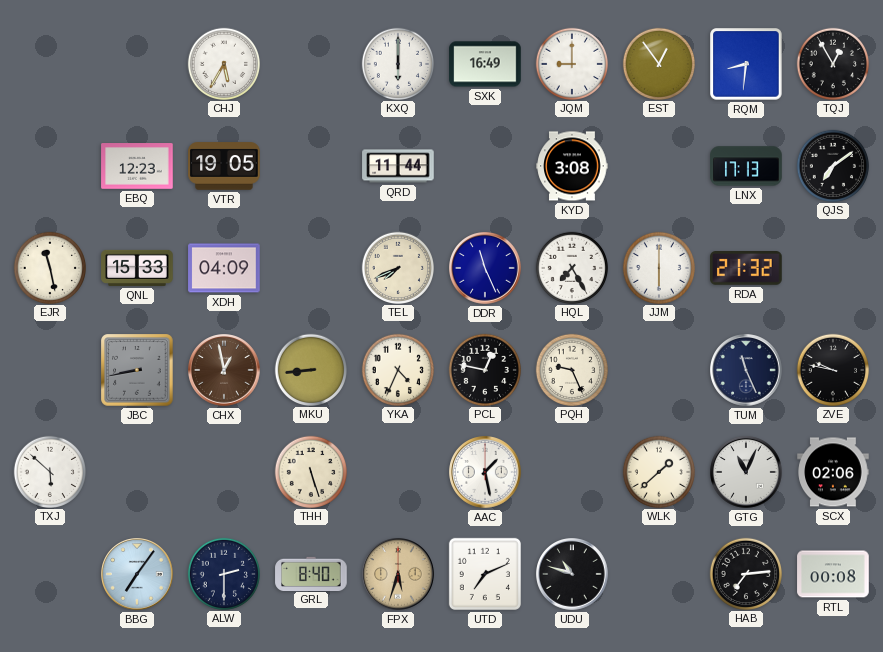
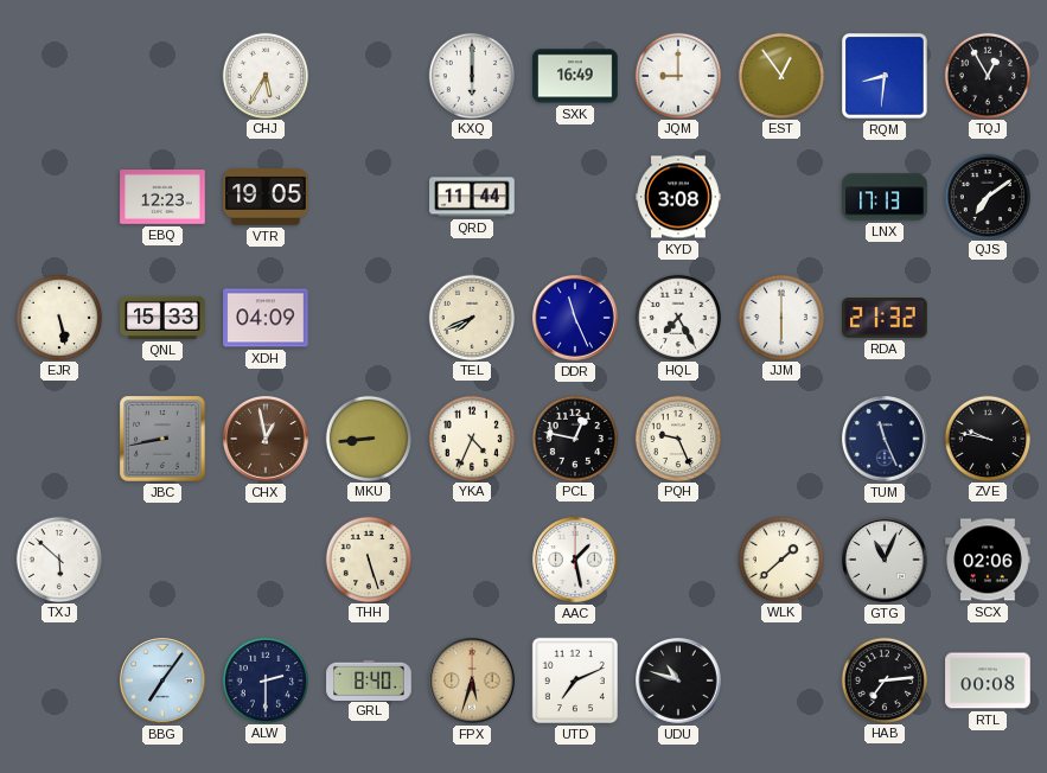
EJR: 11:28 -> 5:28 (58, 317)
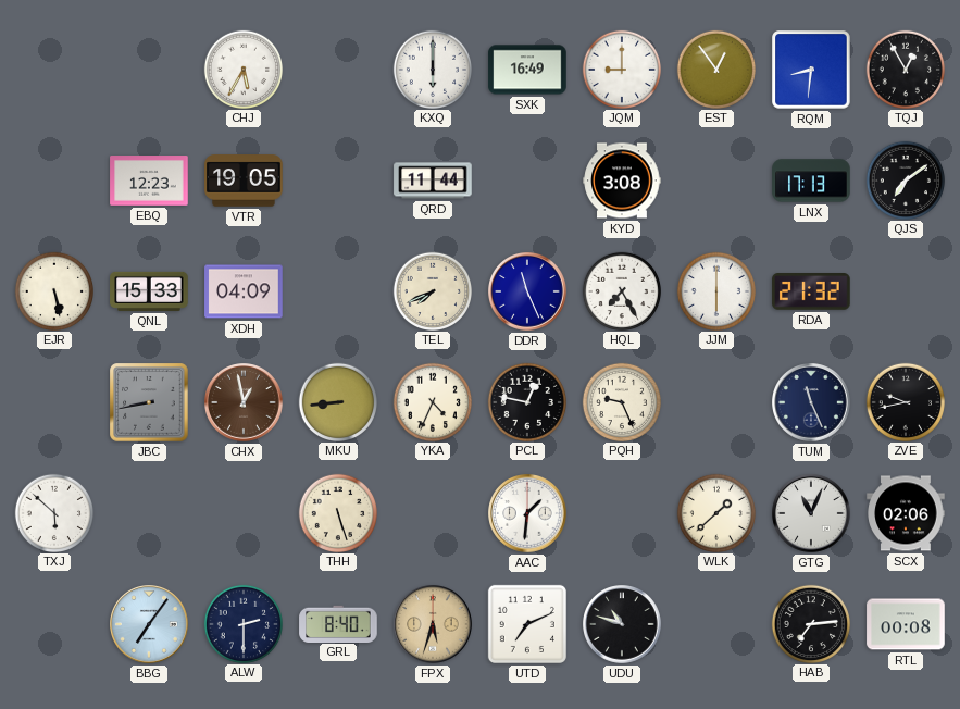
ZVE: 9:47 -> 9:43 (905, 401)
AAC: 1:28 -> 1:31 (527, 513)
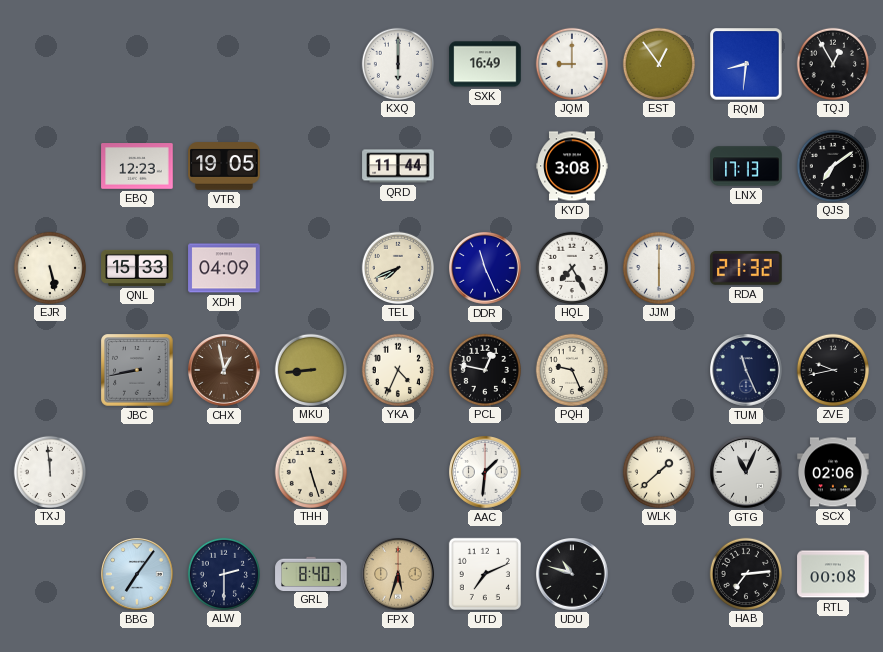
CHJ: 5:35 -> none (242, 69)
TXJ: 5:52 -> 11:59 (49, 471)
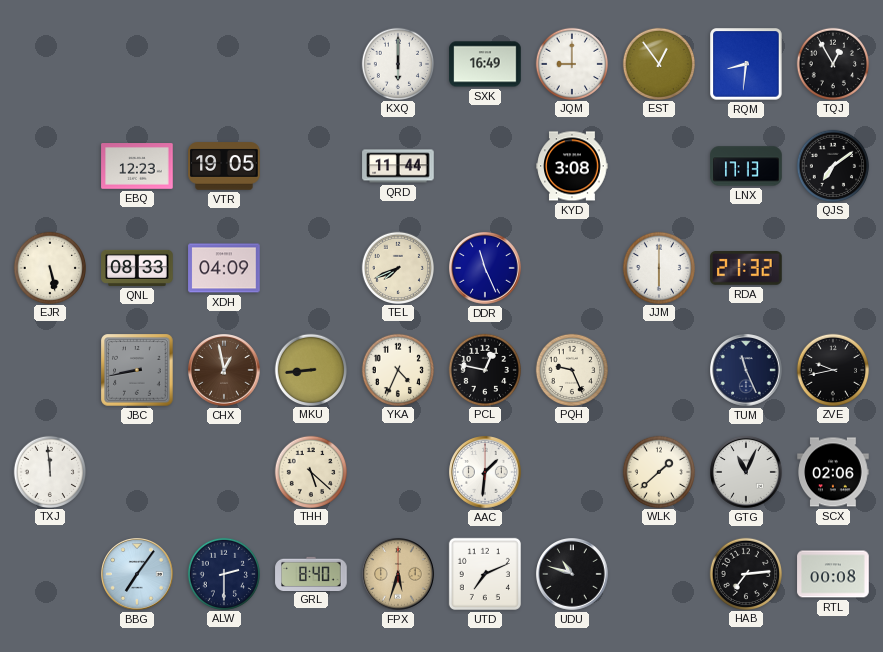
QNL: 15:33 -> 08:33 (137, 268)
HQL: 7:25 -> none (571, 267)
THH: 5:27 -> 5:22 (310, 471)
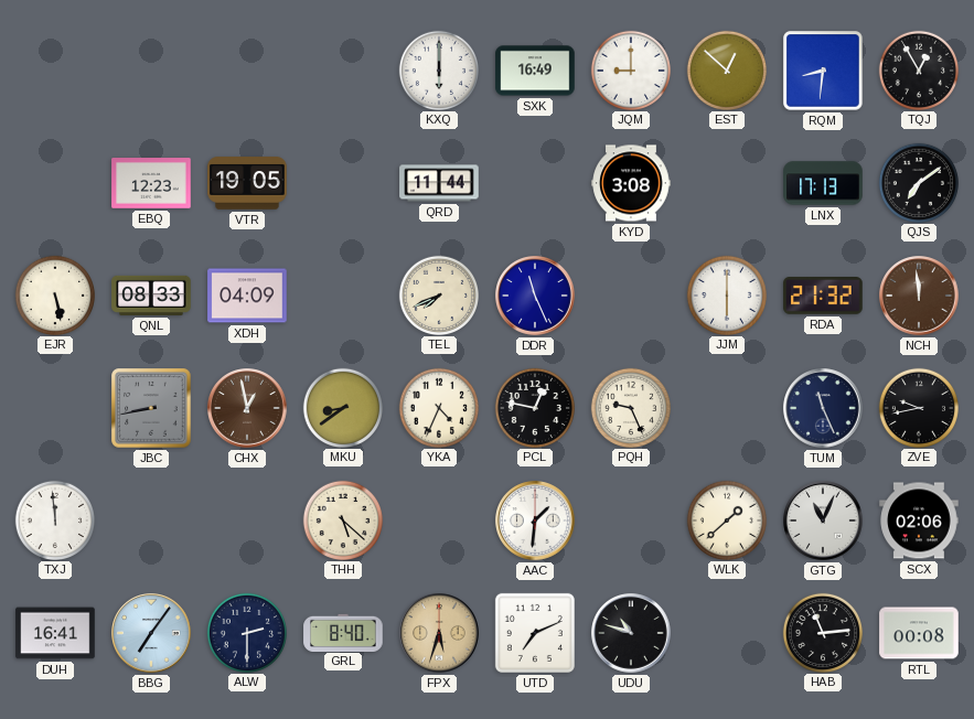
EST: 12:54 -> 12:52 (726, 69)
NCH: none -> 11:59 (919, 296)
MKU: 8:44 -> 8:39 (342, 407)
DUH: none -> 16:41 (55, 633)
HAB: 7:14 -> 11:14 (822, 632)
